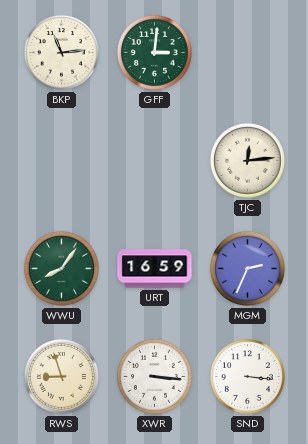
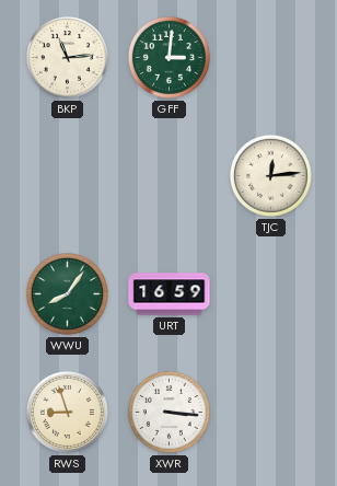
MGM: 2:34 -> none (247, 268)
SND: 3:16 -> none (247, 376)
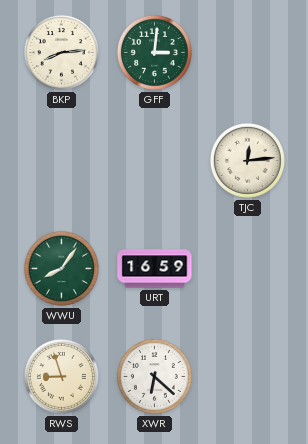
BKP: 11:14 -> 8:14 (61, 52)
XWR: 3:16 -> 6:22 (154, 376)
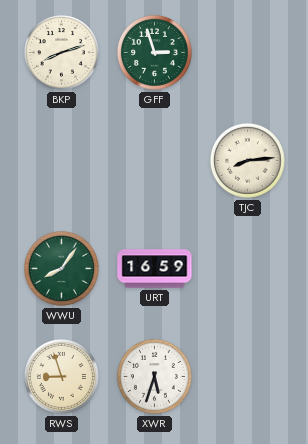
BKP: 8:14 -> 8:12 (61, 52)
GFF: 3:01 -> 2:57 (154, 52)
TJC: 12:14 -> 8:14 (247, 160)
XWR: 6:22 -> 5:33 (154, 376)
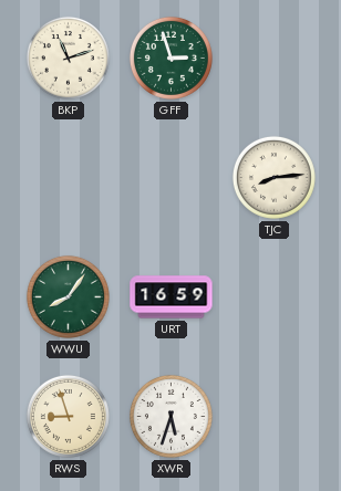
BKP: 8:12 -> 11:12 (68, 58)
